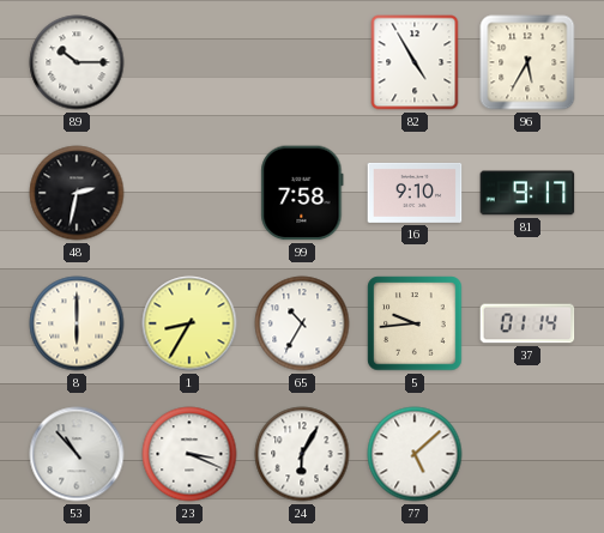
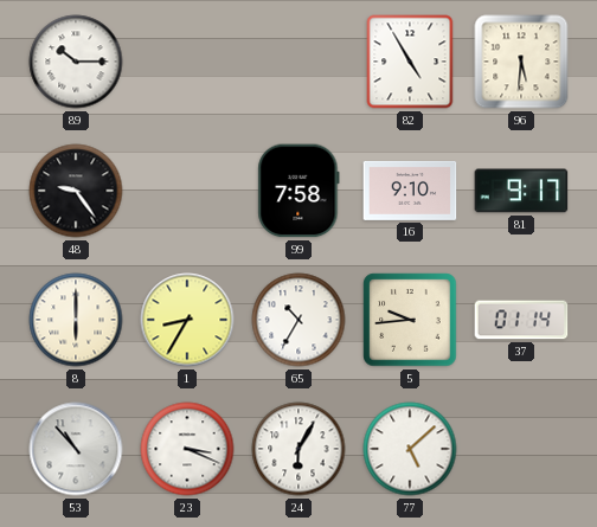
96: 5:35 -> 5:31 (521, 62)
48: 2:32 -> 9:24 (76, 191)
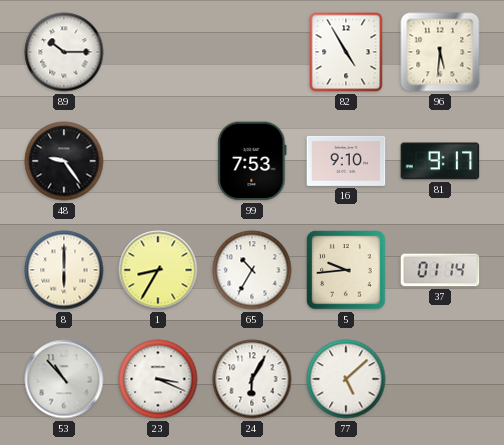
99: 7:58 -> 7:53 (252, 161)
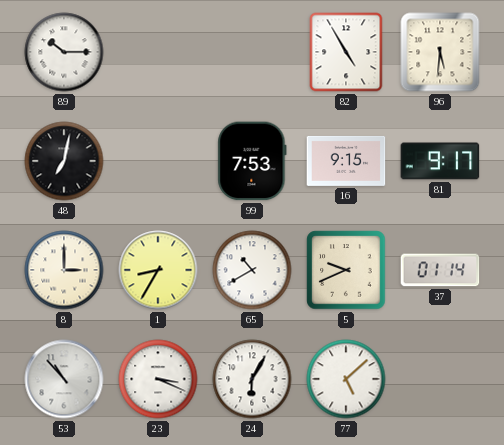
48: 9:24 -> 7:02 (64, 161)
16: 9:10 -> 9:15 (346, 161)
8: 6:00 -> 3:00 (64, 270)
65: 10:35 -> 10:40 (252, 270)
5: 9:44 -> 9:41 (346, 270)
